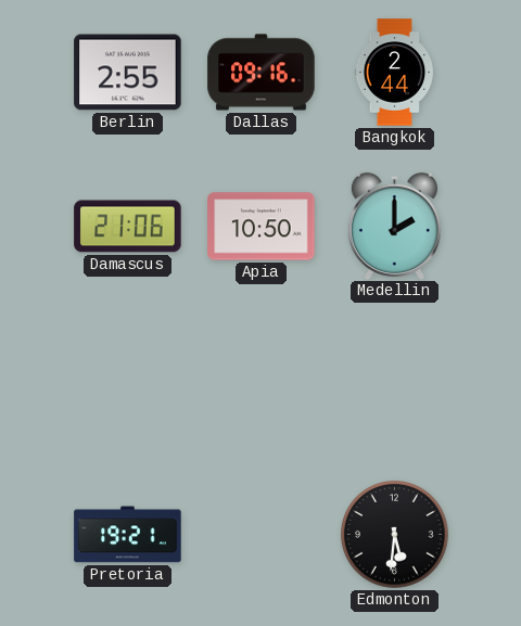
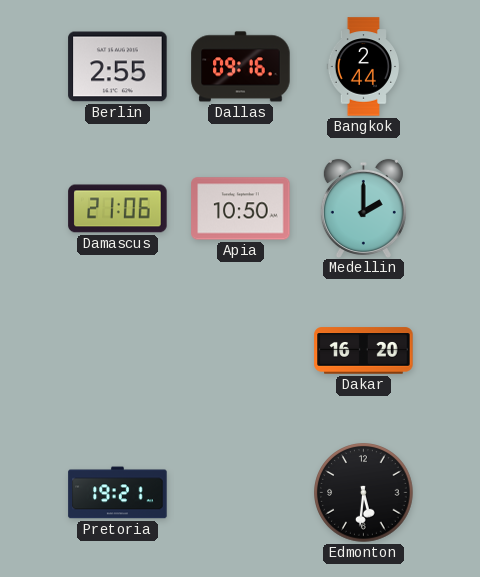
Dakar: none -> 16:20 (364, 351)
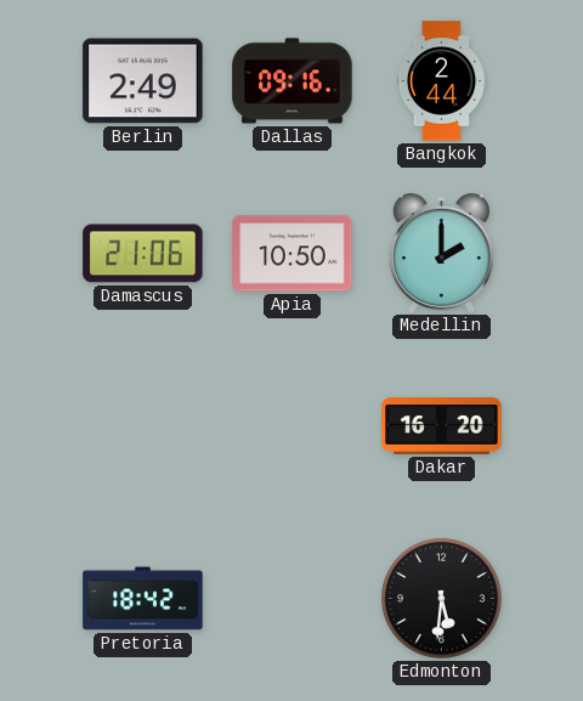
Berlin: 2:55 -> 2:49 (143, 81)
Pretoria: 19:21 -> 18:42 (143, 599)
